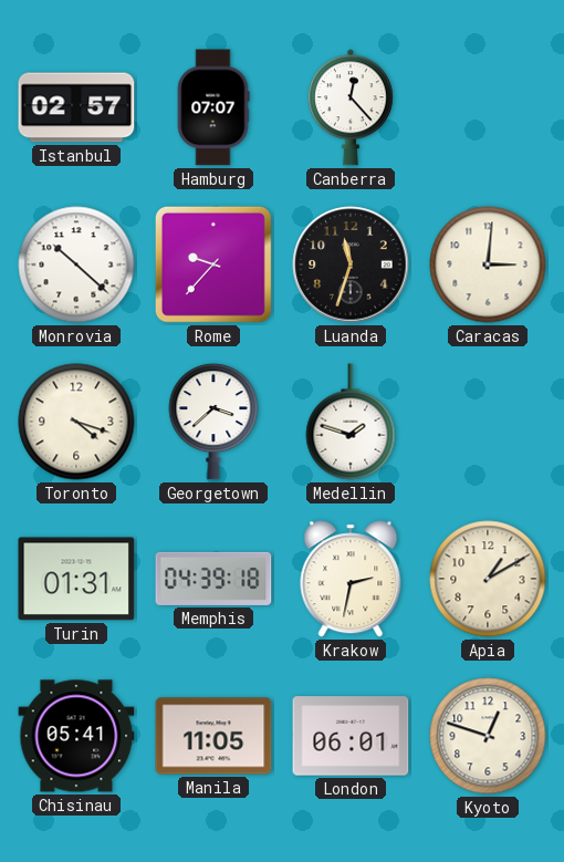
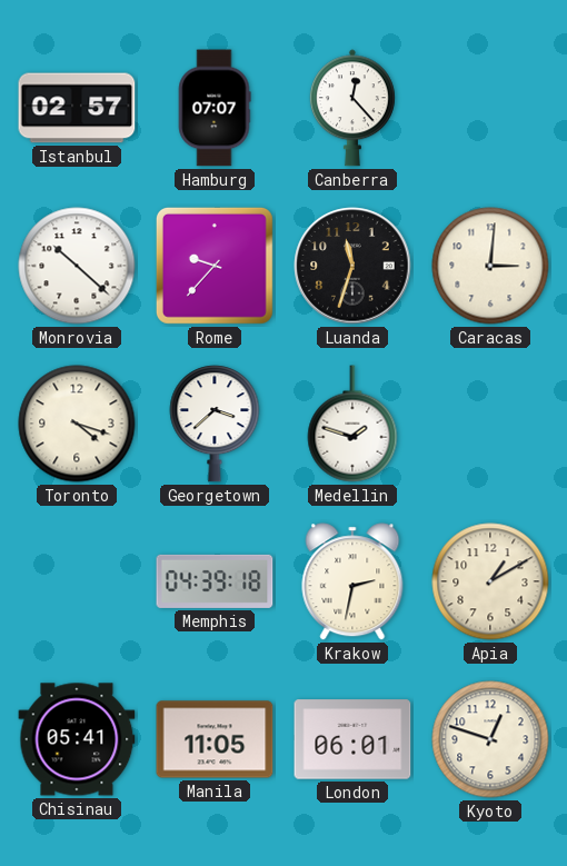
Turin: 01:31 -> none (76, 579)
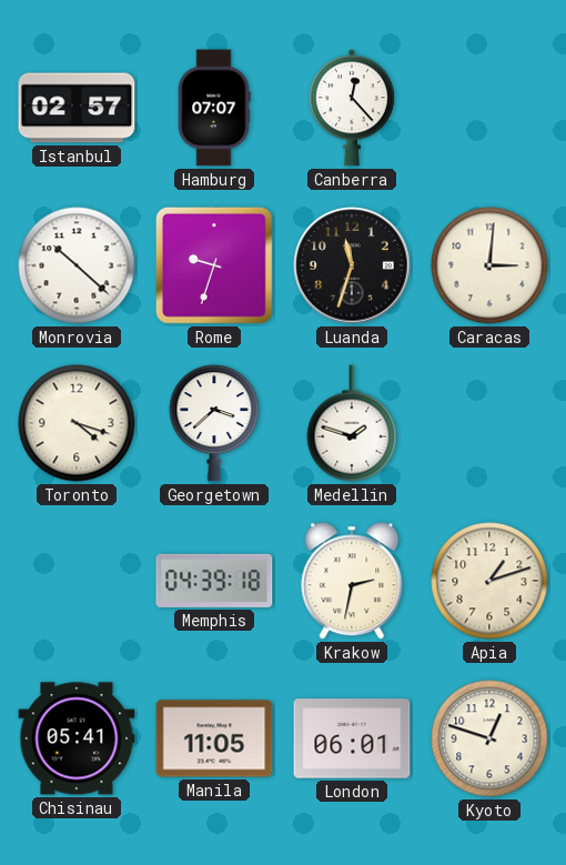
Rome: 9:37 -> 9:33 (214, 265)
Apia: 1:10 -> 1:12 (489, 581)
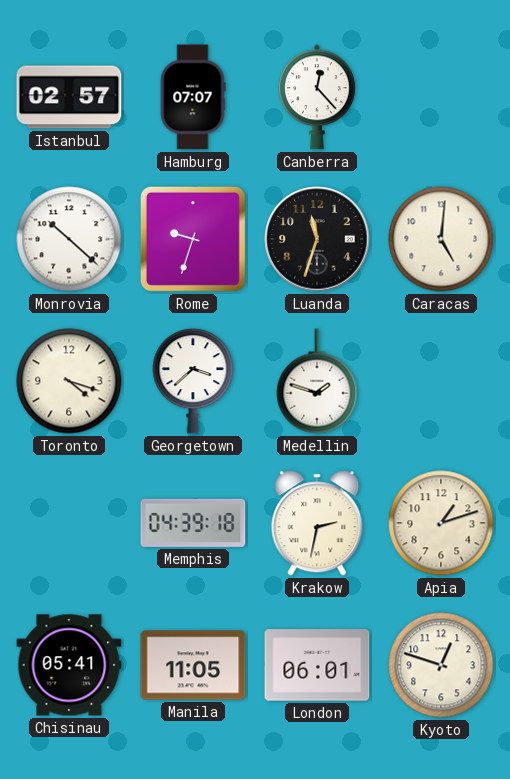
Caracas: 3:01 -> 5:01 (441, 239)
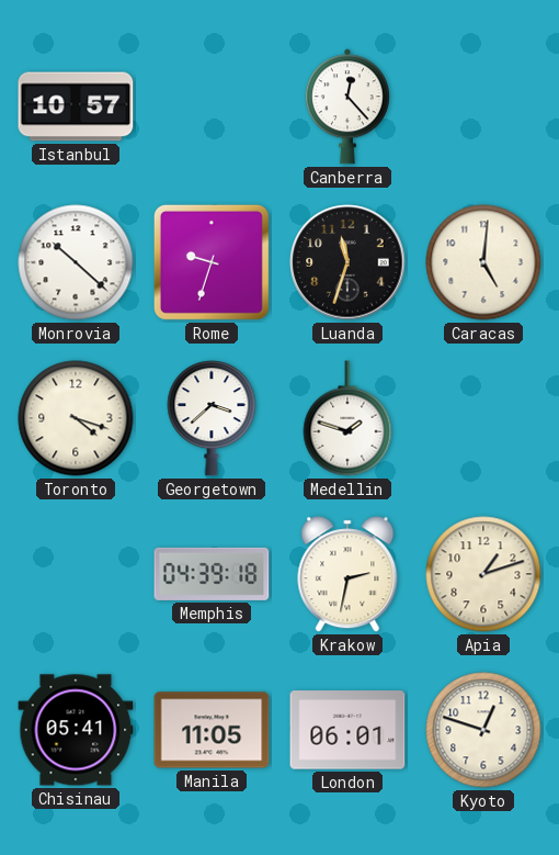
Istanbul: 02:57 -> 10:57 (76, 106)
Hamburg: 07:07 -> none (193, 97)
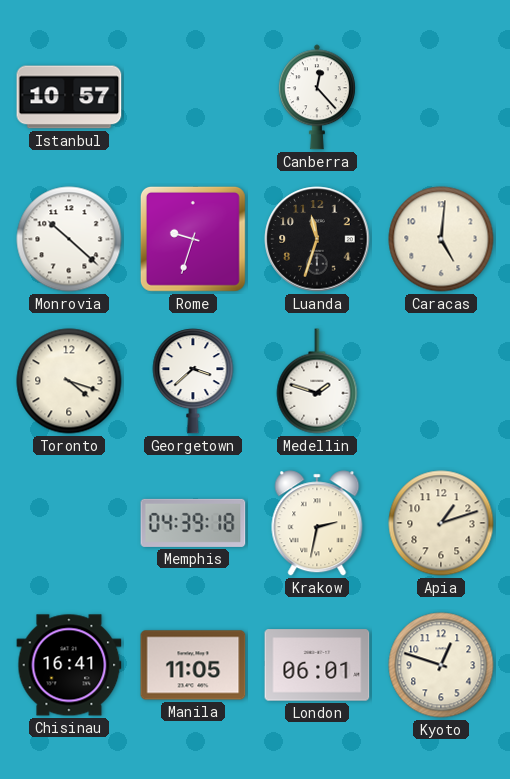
Chisinau: 05:41 -> 16:41 (69, 665)
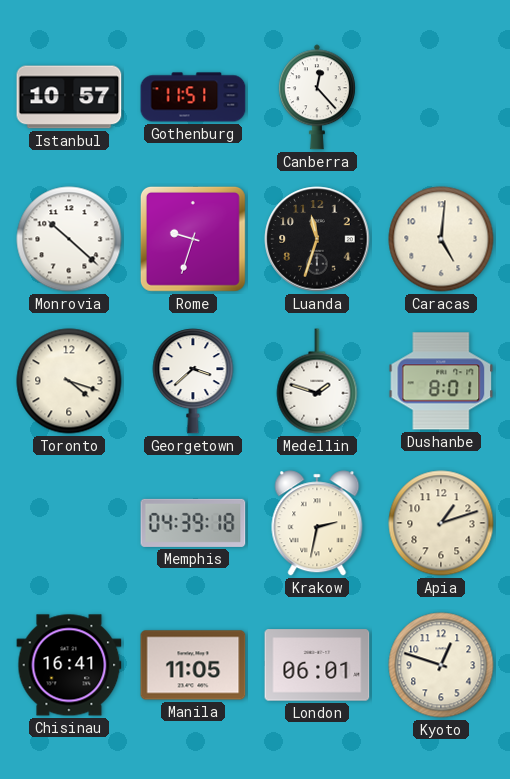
Gothenburg: none -> 11:51 (193, 97)
Dushanbe: none -> 8:01 (441, 381)
